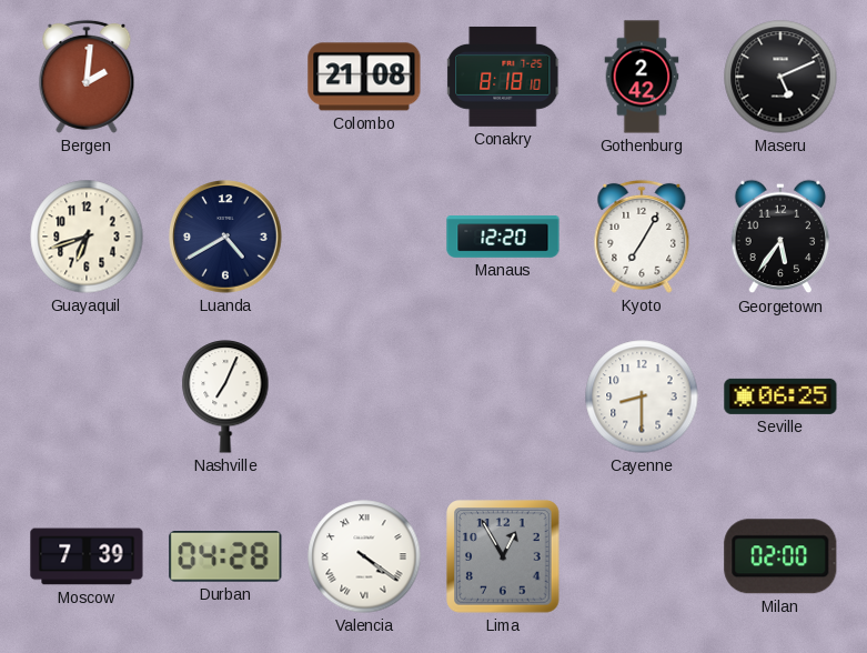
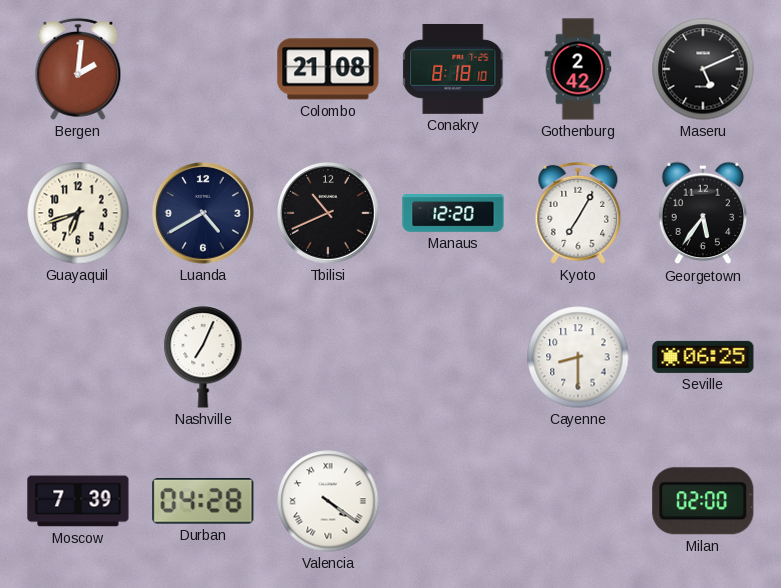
Tbilisi: none -> 10:41 (329, 214)
Lima: 12:55 -> none (503, 556)
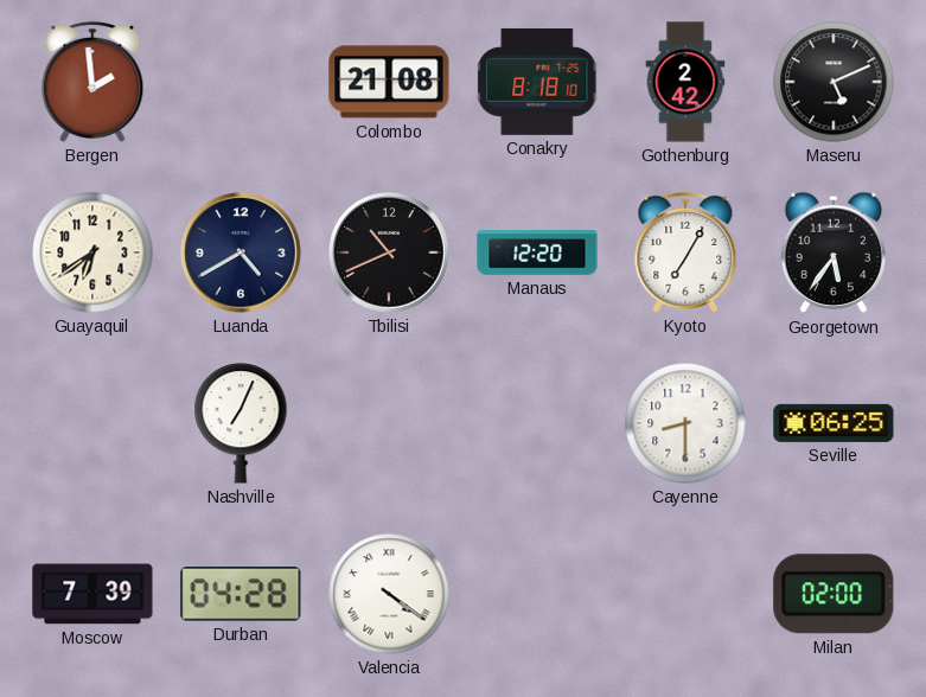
Bergen: 2:01 -> 1:59 (92, 82)
Guayaquil: 6:42 -> 6:39 (92, 252)
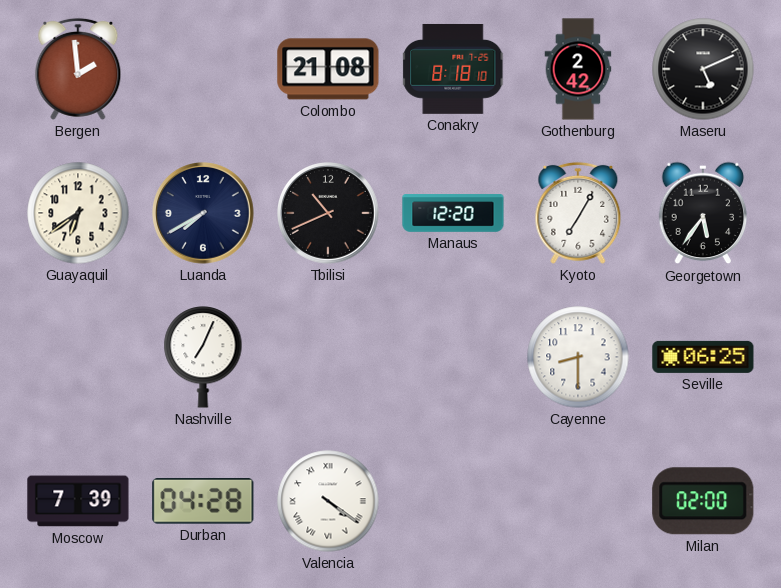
Luanda: 4:40 -> 7:40 (204, 214)
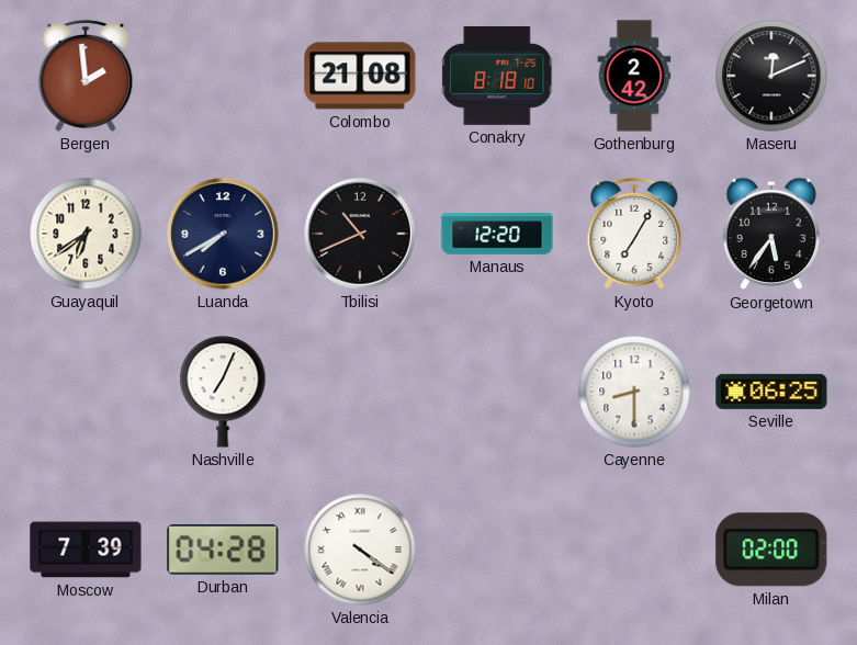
Maseru: 5:11 -> 12:11 (771, 76)
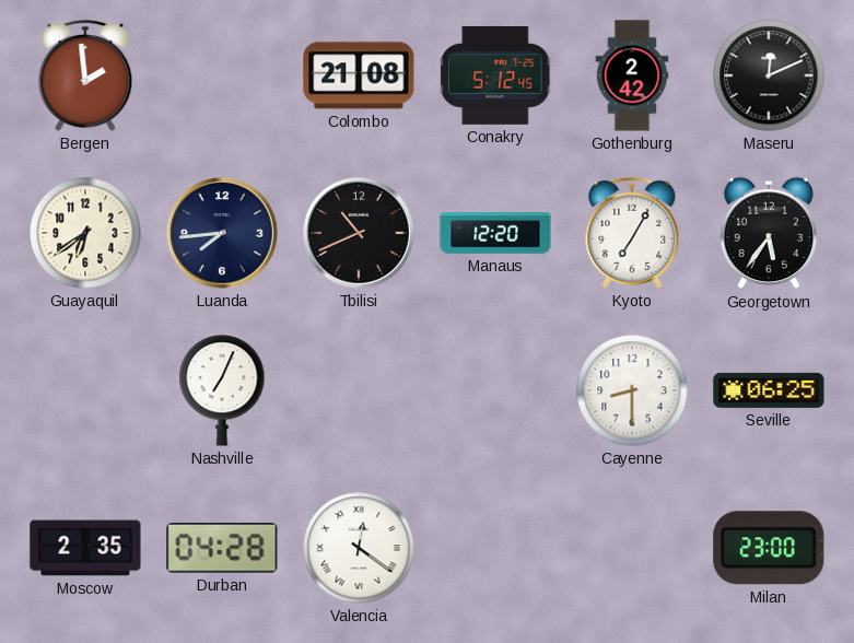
Conakry: 8:18 -> 5:12 (496, 75)
Luanda: 7:40 -> 7:44 (223, 234)
Moscow: 7:39 -> 2:35 (85, 548)
Valencia: 4:21 -> 12:21 (359, 548)
Milan: 02:00 -> 23:00 (769, 548)
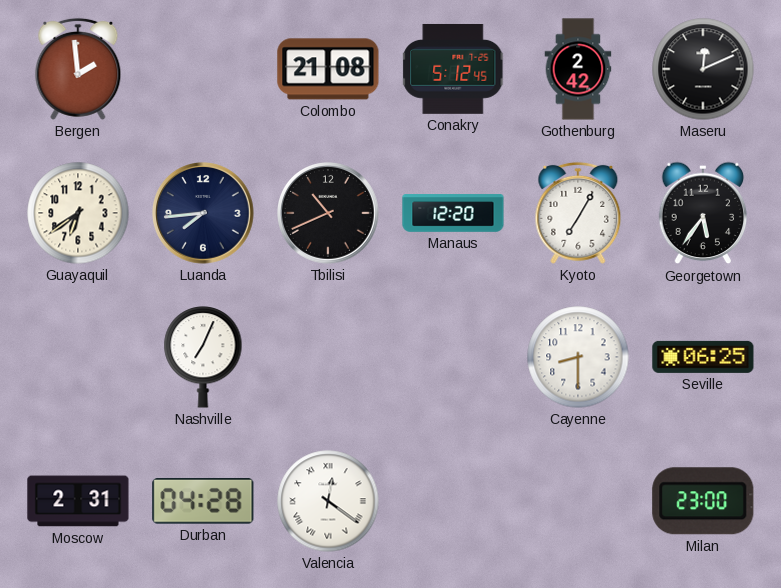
Moscow: 2:35 -> 2:31 (78, 501)
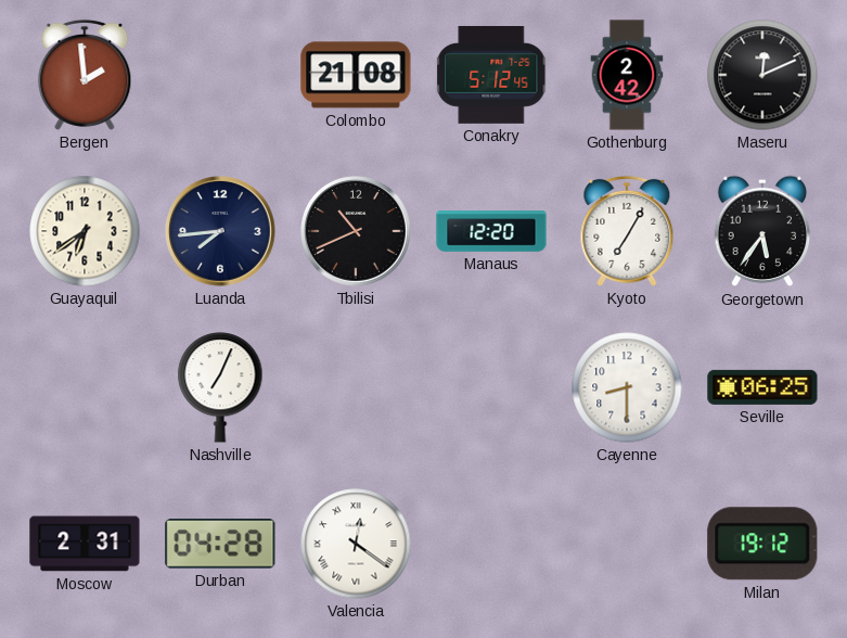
Milan: 23:00 -> 19:12 (762, 544)
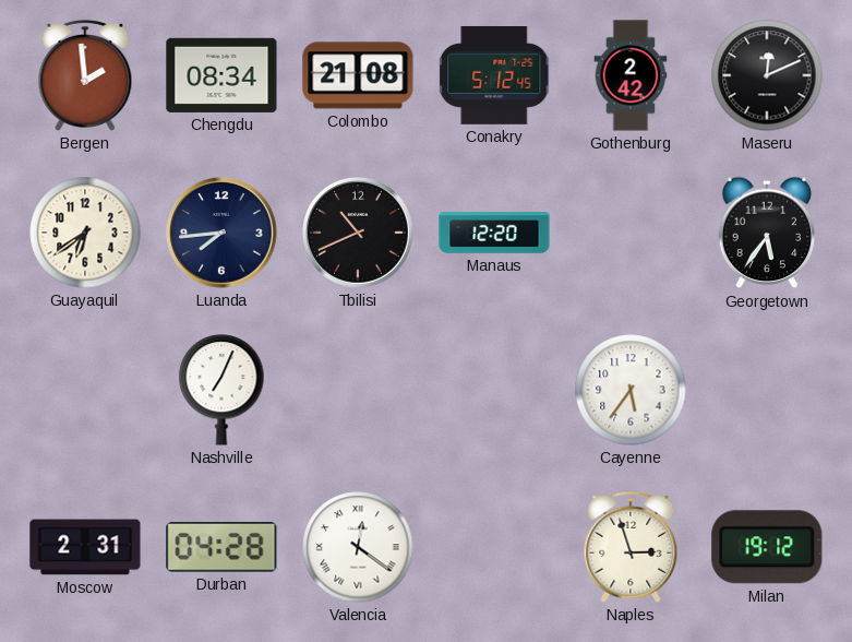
Chengdu: none -> 08:34 (221, 75)
Kyoto: 7:05 -> none (627, 231)
Cayenne: 8:30 -> 5:36 (631, 390)
Seville: 06:25 -> none (762, 387)
Naples: none -> 2:57 (631, 547)
